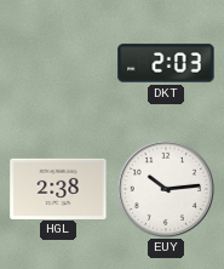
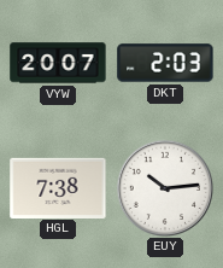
VYW: none -> 20:07 (58, 63)
HGL: 2:38 -> 7:38 (58, 187)
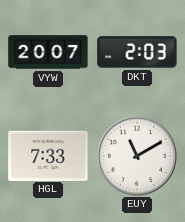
HGL: 7:38 -> 7:33 (48, 155)
EUY: 10:14 -> 11:10 (136, 155)
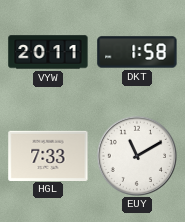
VYW: 20:07 -> 20:11 (48, 52)
DKT: 2:03 -> 1:58 (137, 52)
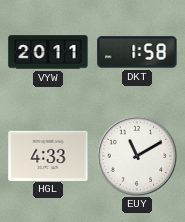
HGL: 7:33 -> 4:33 (48, 155)
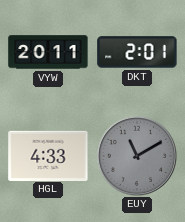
DKT: 1:58 -> 2:01 (137, 52)
EUY dial: white -> grey (136, 155)
